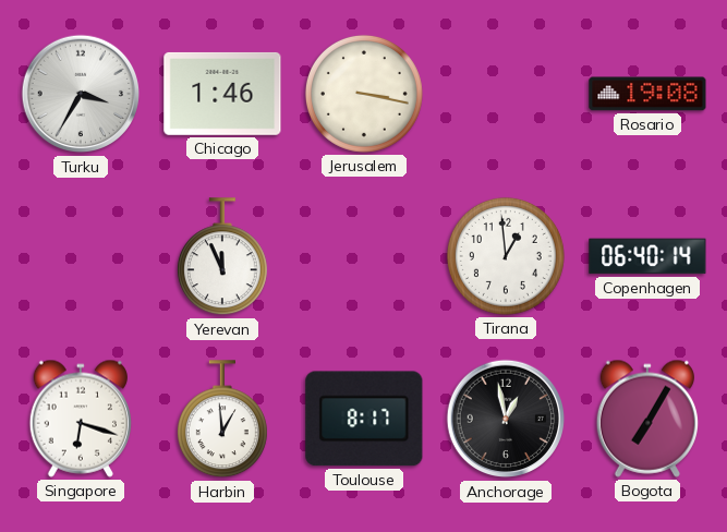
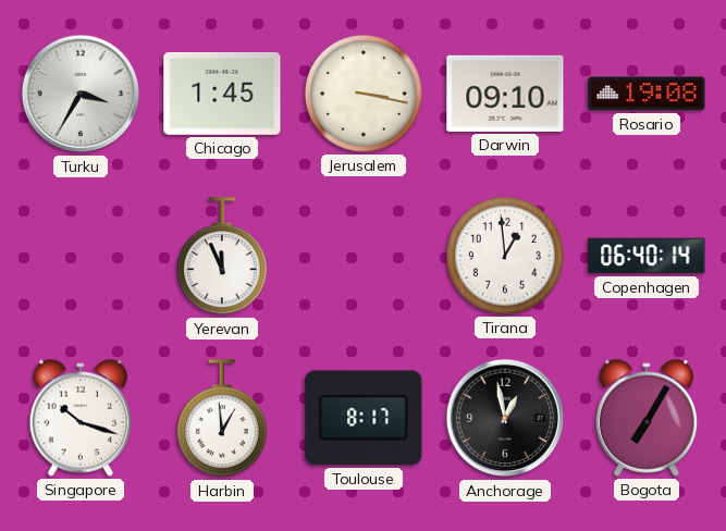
Chicago: 1:46 -> 1:45 (222, 94)
Darwin: none -> 09:10 (505, 94)
Singapore: 6:18 -> 10:18 (79, 418)
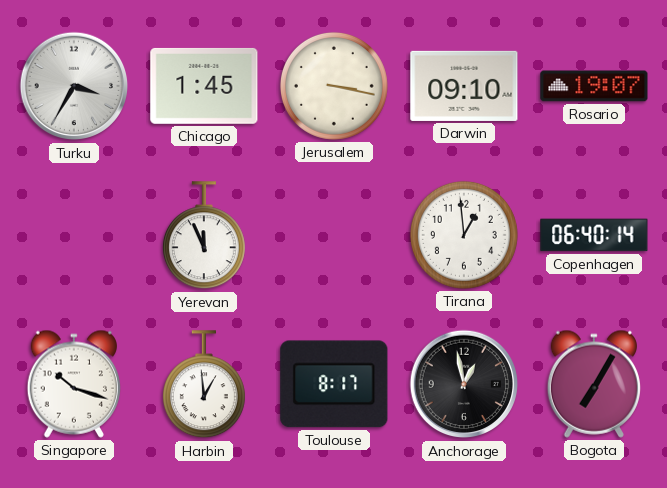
Rosario: 19:08 -> 19:07 (594, 86)
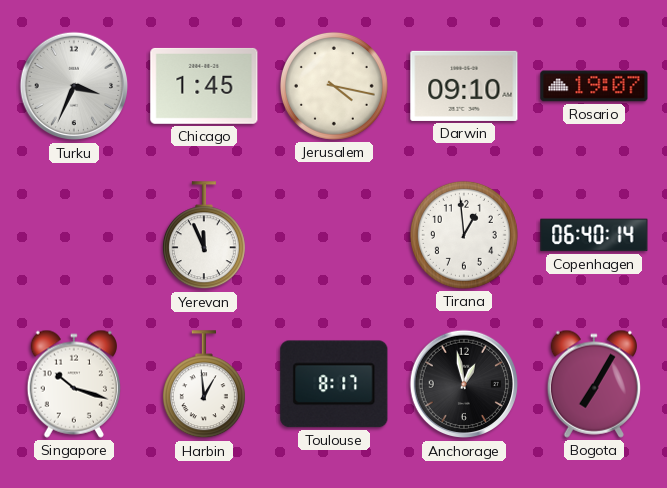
Turku: 3:35 -> 3:34 (74, 86)
Jerusalem: 3:17 -> 4:17 (334, 86)
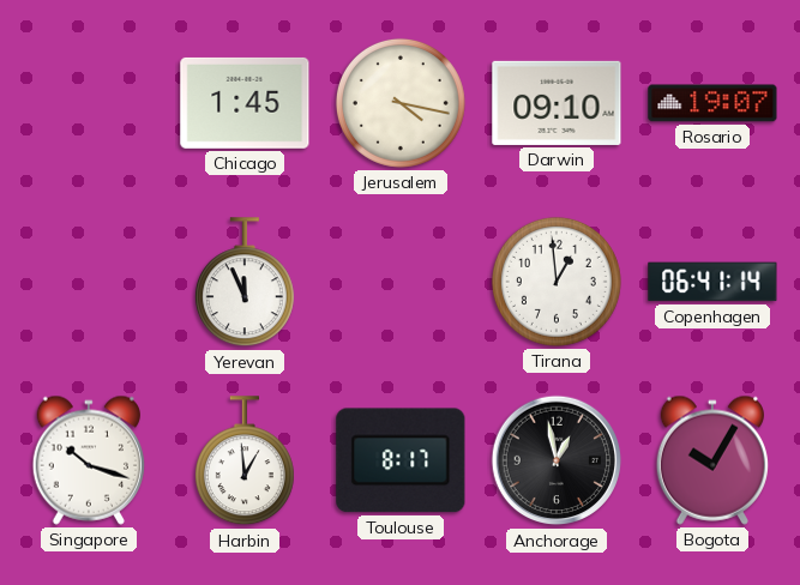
Turku: 3:34 -> none (74, 86)
Copenhagen: 06:40 -> 06:41 (712, 282)
Bogota: 7:05 -> 10:05 (711, 460)
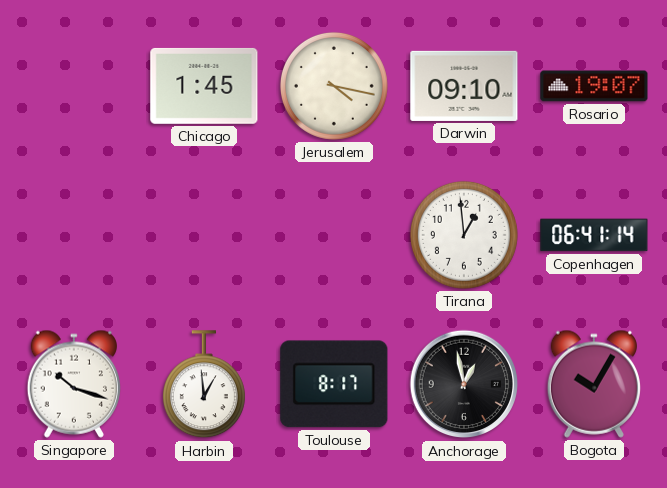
Yerevan: 11:56 -> none (245, 283)
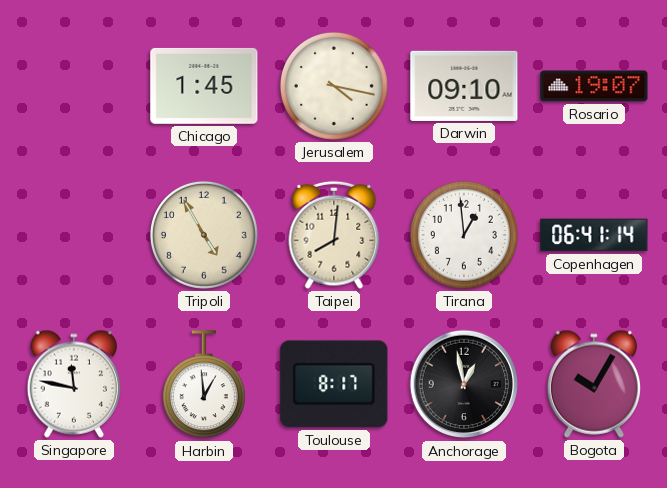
Tripoli: none -> 4:55 (204, 235)
Taipei: none -> 8:01 (334, 235)
Singapore: 10:18 -> 11:47 (73, 384)
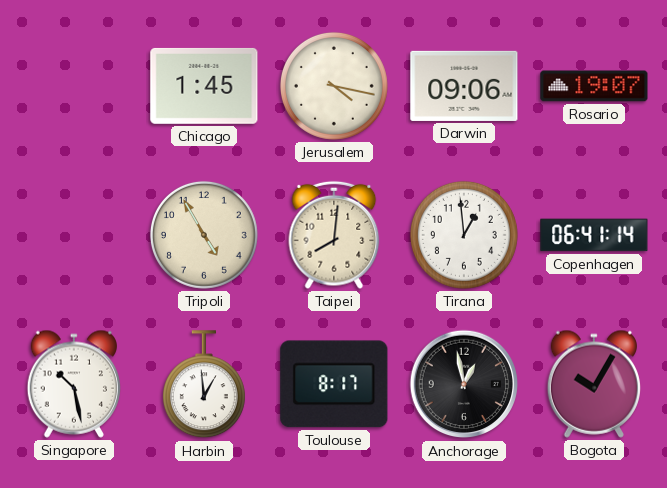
Darwin: 09:10 -> 09:06 (464, 86)
Singapore: 11:47 -> 10:28 (73, 384)
